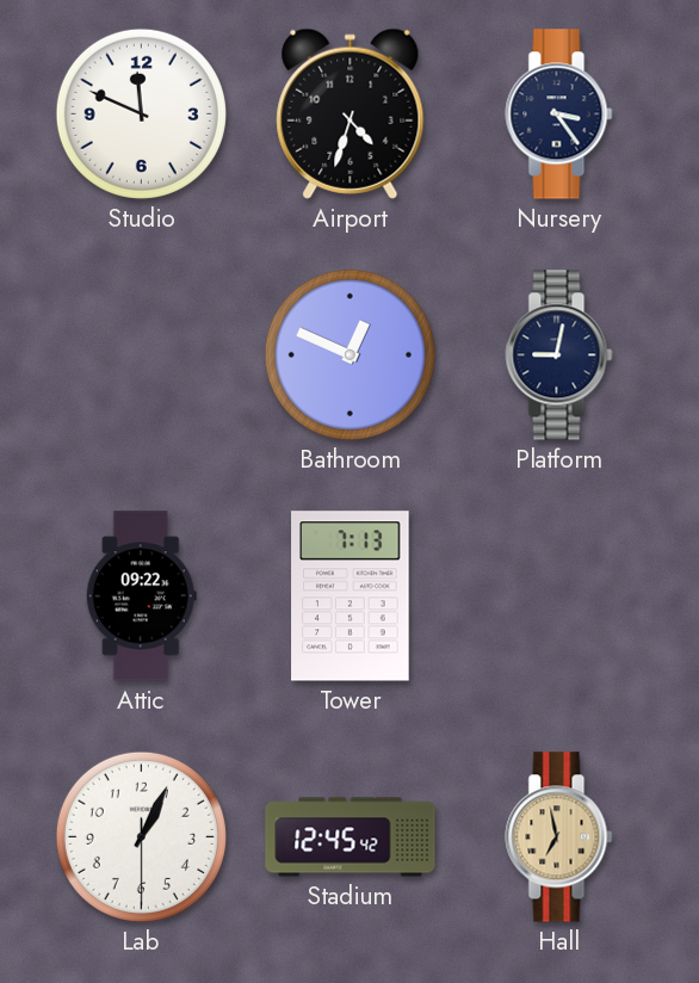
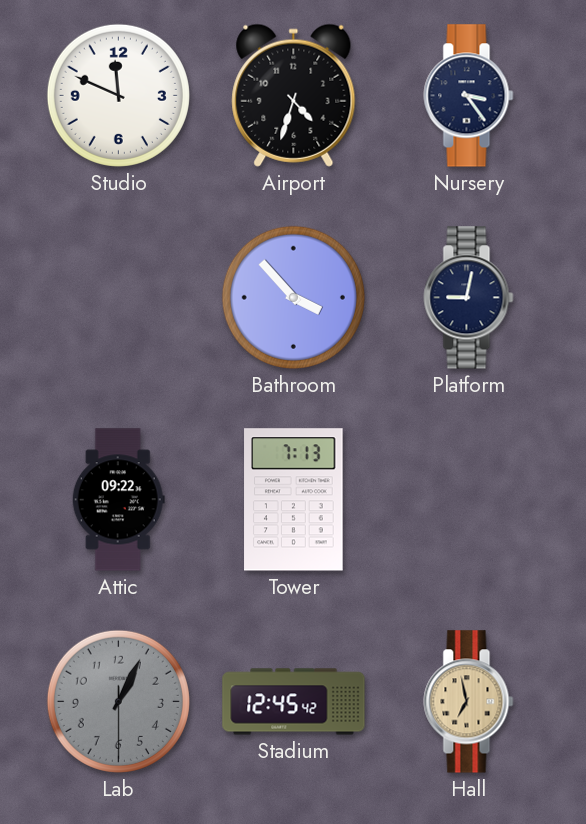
Bathroom: 12:49 -> 3:53 (293, 297)
Lab dial: white -> grey (118, 701)
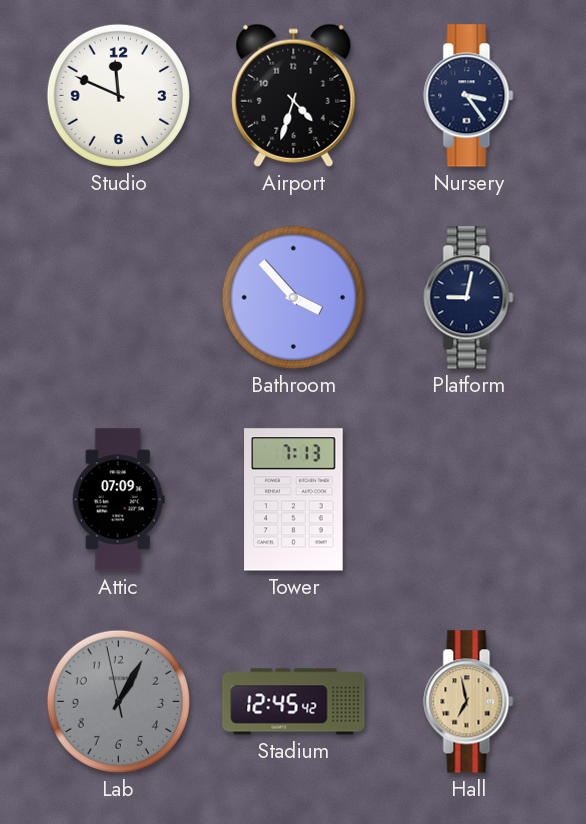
Attic: 09:22 -> 07:09 (118, 500)
Lab: 1:04:30 -> 1:04:58 (118, 701)
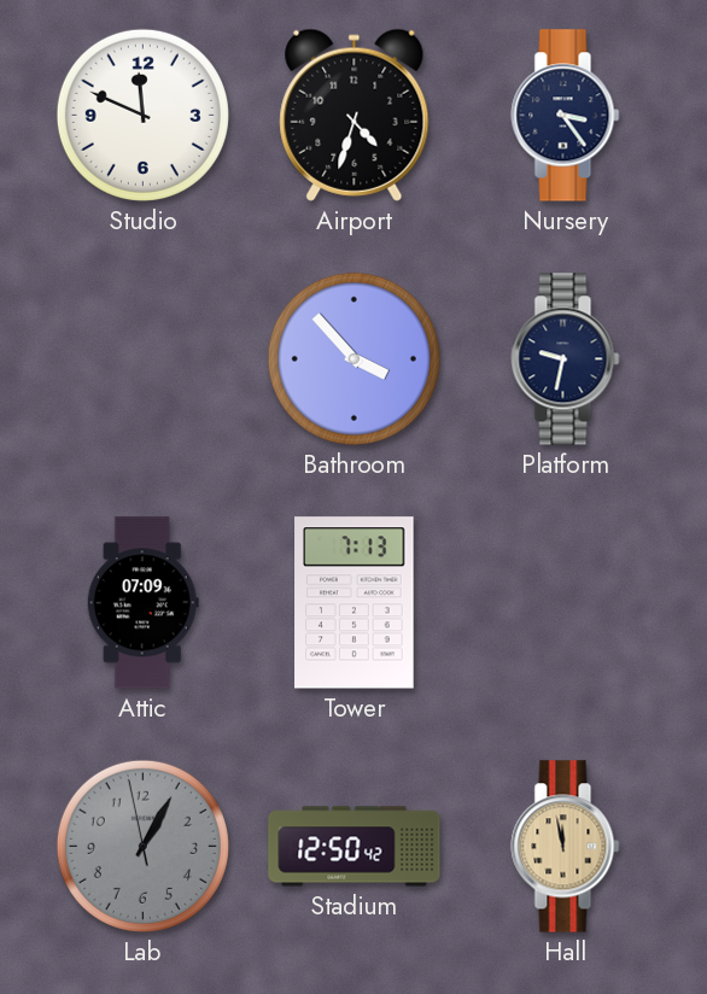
Platform: 9:02 -> 9:32 (566, 359)
Stadium: 12:45 -> 12:50 (355, 847)
Hall: 6:58 -> 11:58 (566, 847)
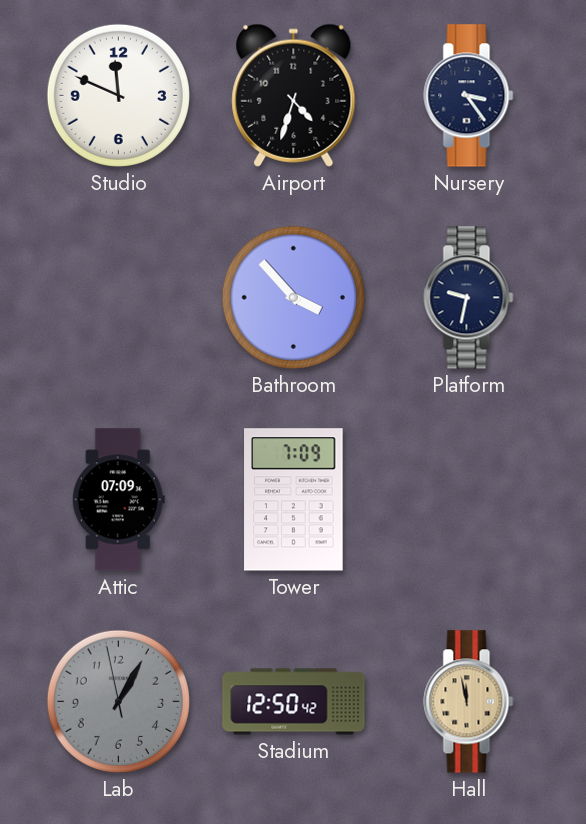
Tower: 7:13 -> 7:09 (294, 500)
